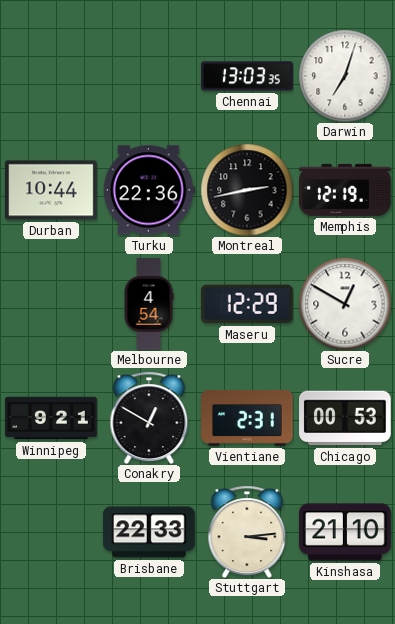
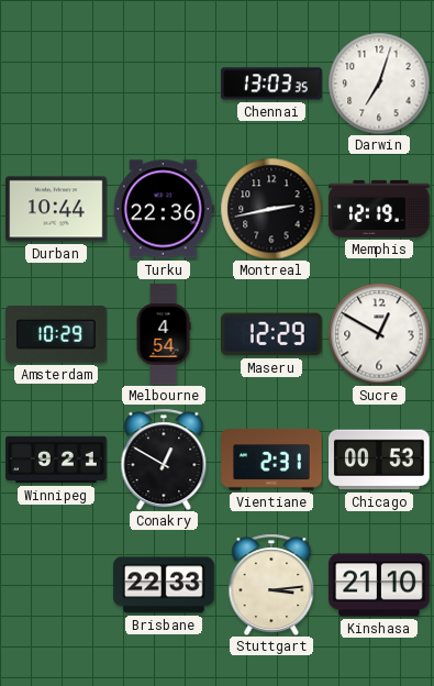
Amsterdam: none -> 10:29 (56, 334)
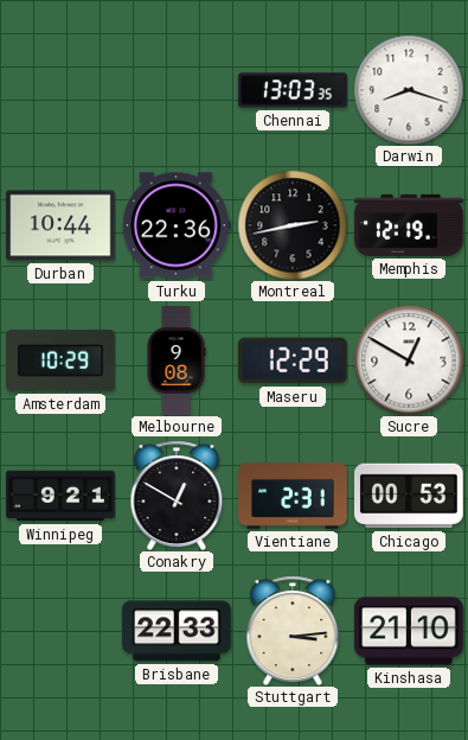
Darwin: 7:03 -> 8:18 (409, 90)
Melbourne: 4:54 -> 9:08 (177, 361)
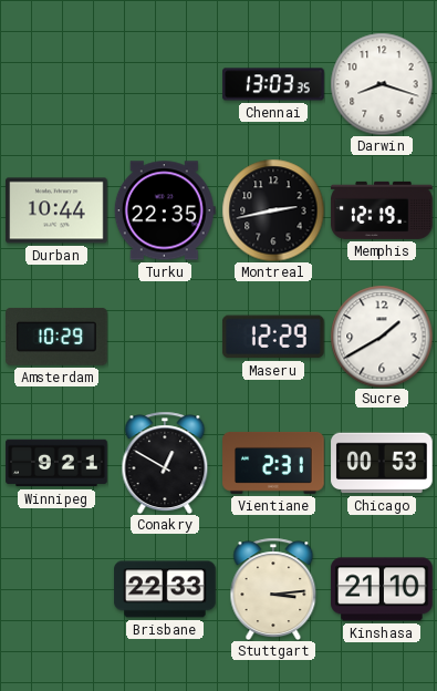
Turku: 22:36 -> 22:35 (165, 210)
Melbourne: 9:08 -> none (177, 361)
Sucre: 12:50 -> 1:40 (382, 337)
